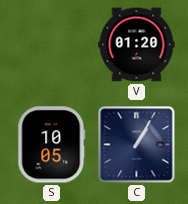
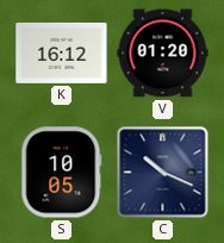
K: none -> 16:12 (62, 52)
C: 1:05 -> 10:19 (163, 173)
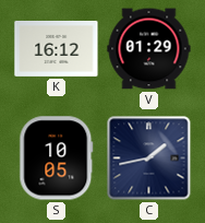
V: 01:20 -> 01:29 (149, 49)
C: 10:19 -> 1:43 (149, 159)
